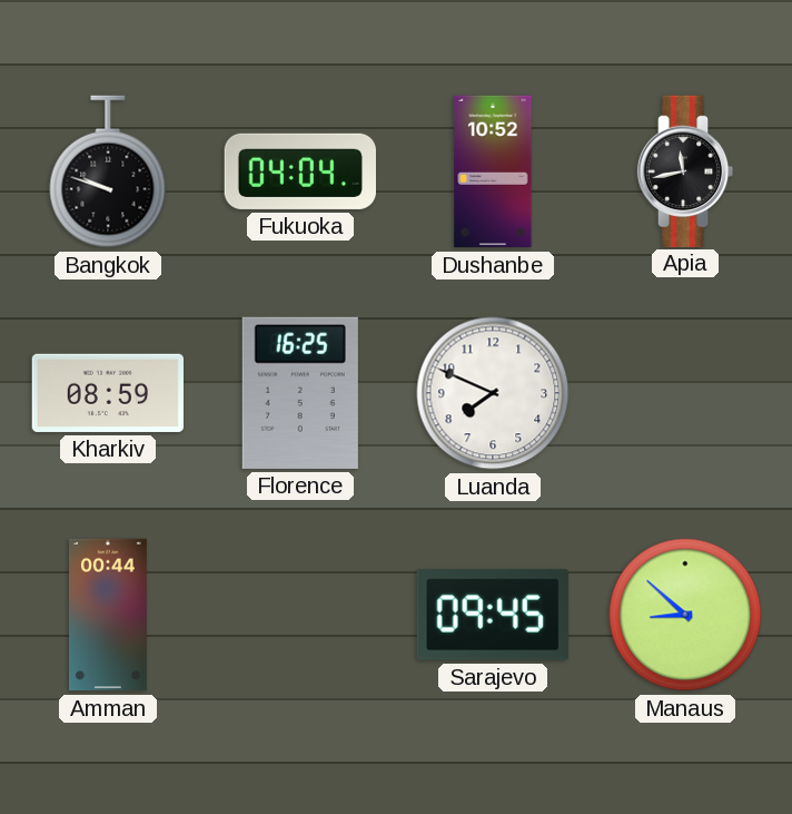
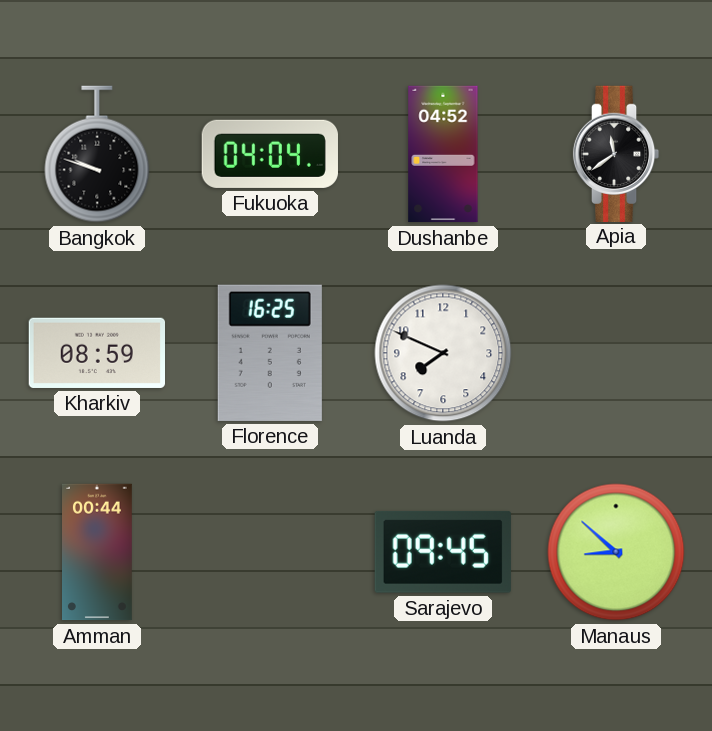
Dushanbe: 10:52 -> 04:52 (443, 154)
Apia: 11:43 -> 11:39 (616, 153)
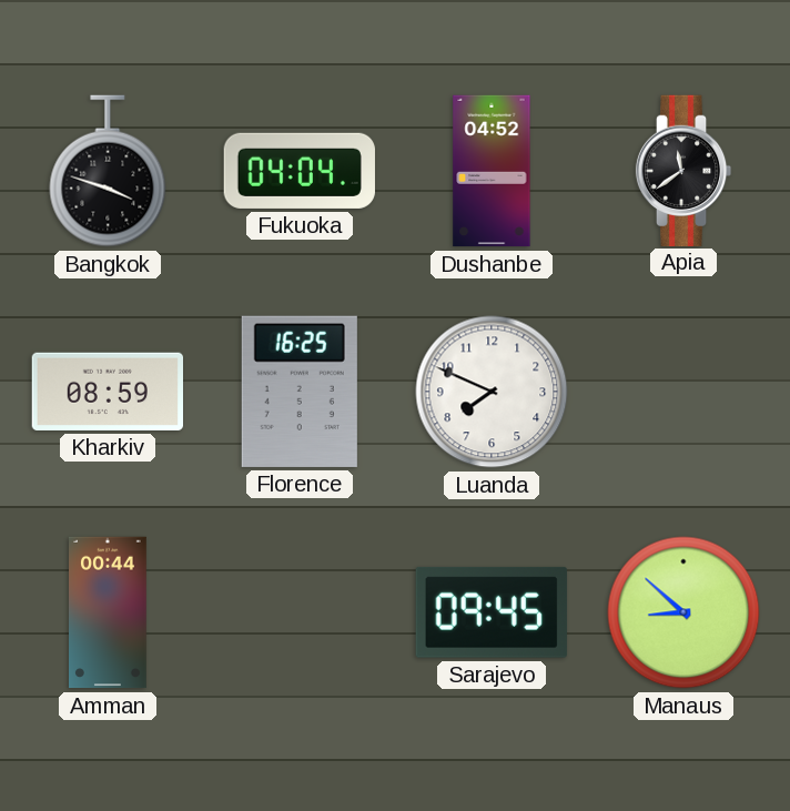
Bangkok: 9:48 -> 3:48 (108, 171)
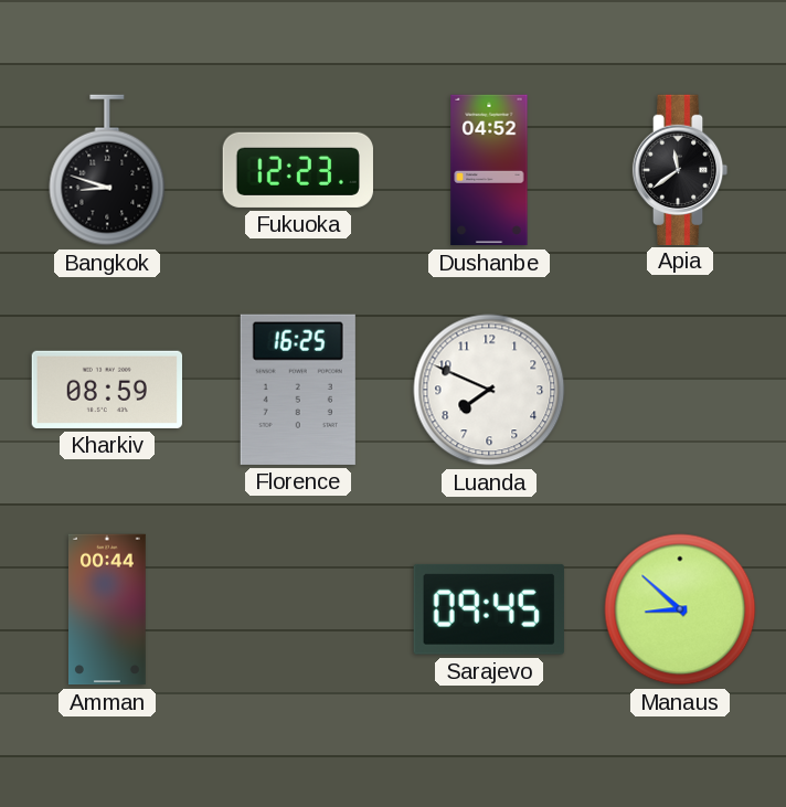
Bangkok: 3:48 -> 8:48 (107, 170)
Fukuoka: 04:04 -> 12:23 (298, 170)
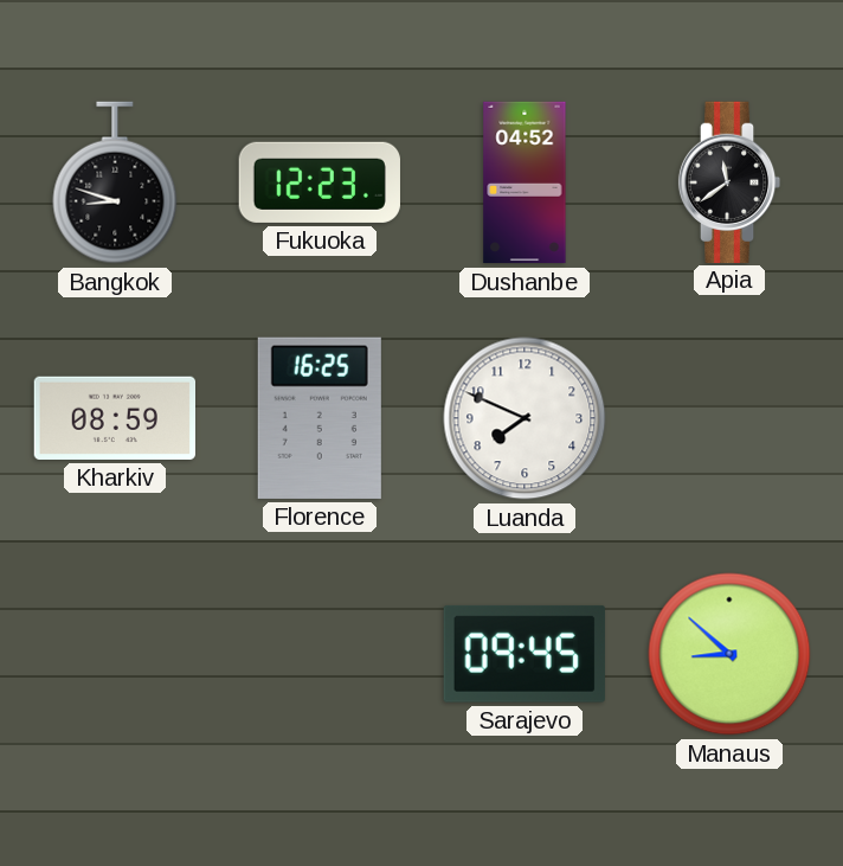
Amman: 00:44 -> none (108, 609)
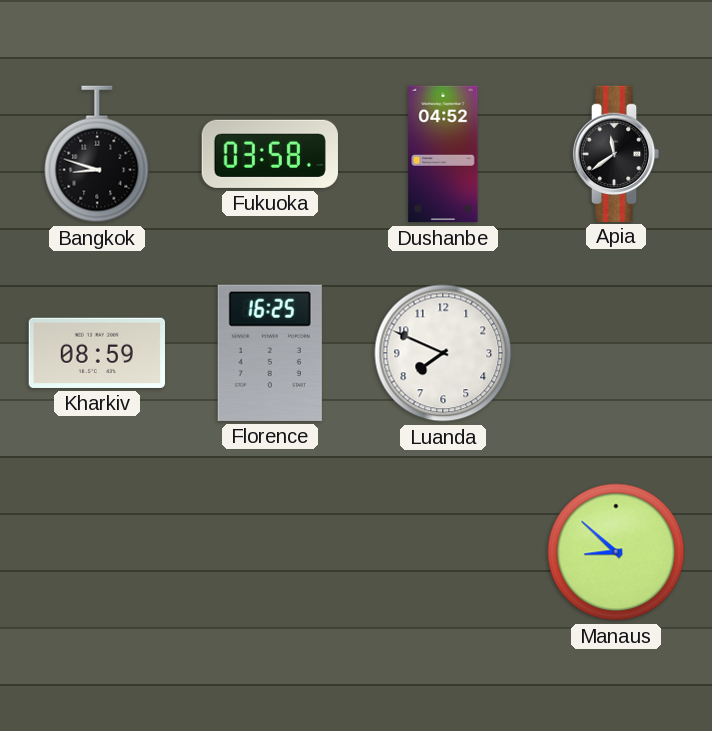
Fukuoka: 12:23 -> 03:58 (270, 154)
Sarajevo: 09:45 -> none (525, 654)
